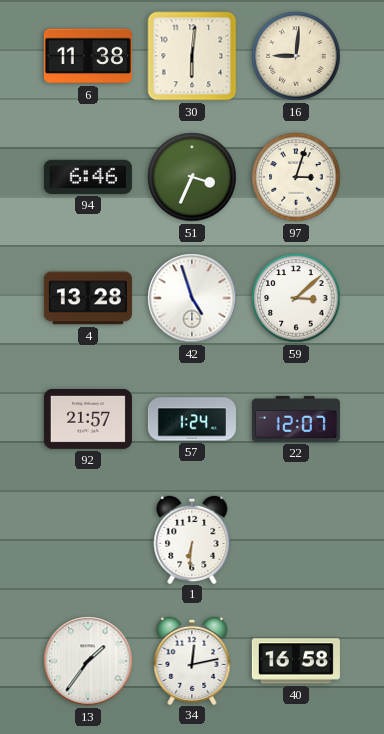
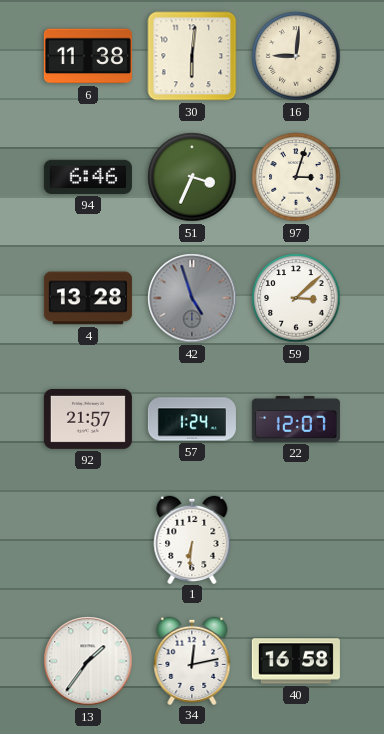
42 dial: white -> grey (192, 298)
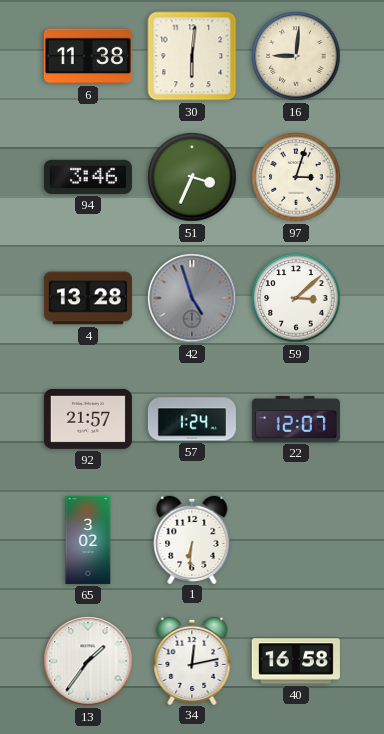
94: 6:46 -> 3:46 (88, 177)
65: none -> 3:02 (88, 540)
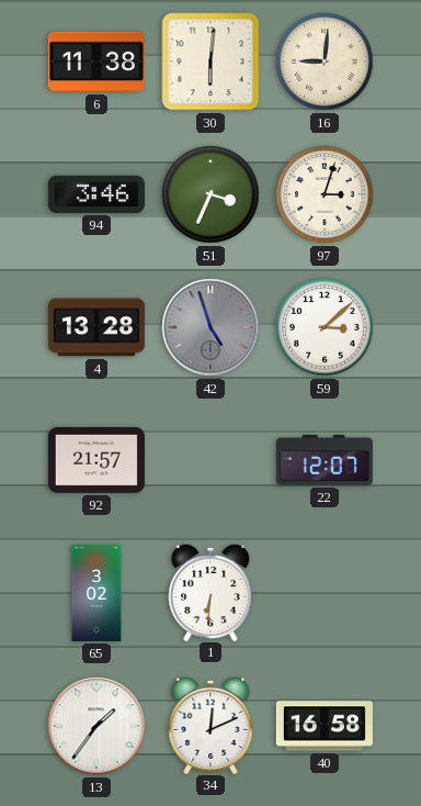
57: 1:24 -> none (192, 419)
34: 12:13 -> 12:11 (210, 725)
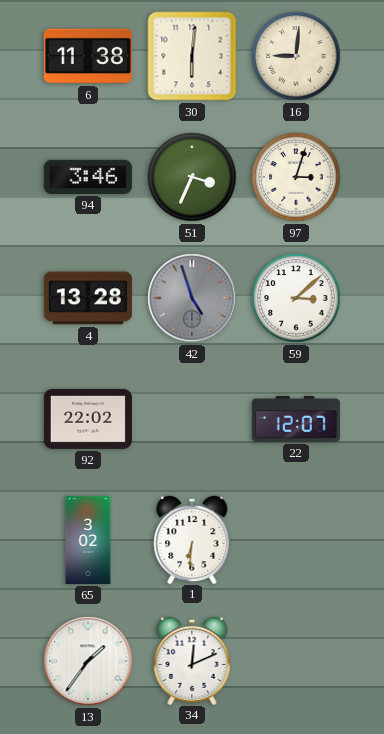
92: 21:57 -> 22:02 (88, 419)
40: 16:58 -> none (325, 726)
